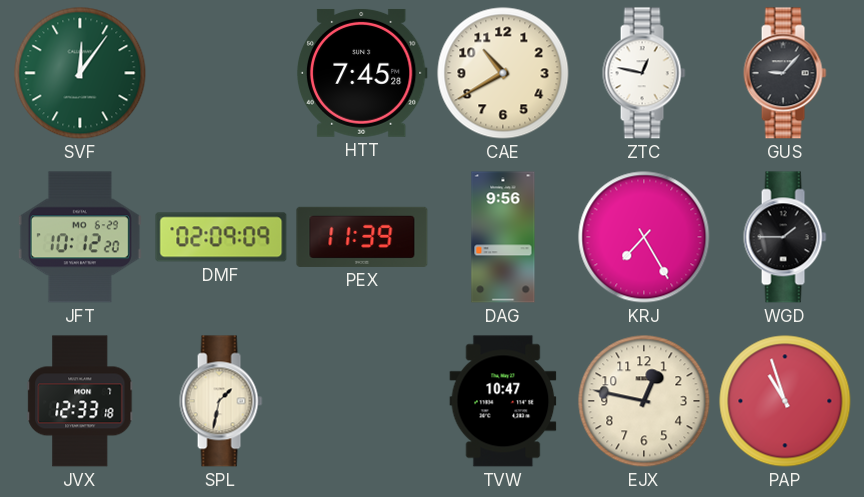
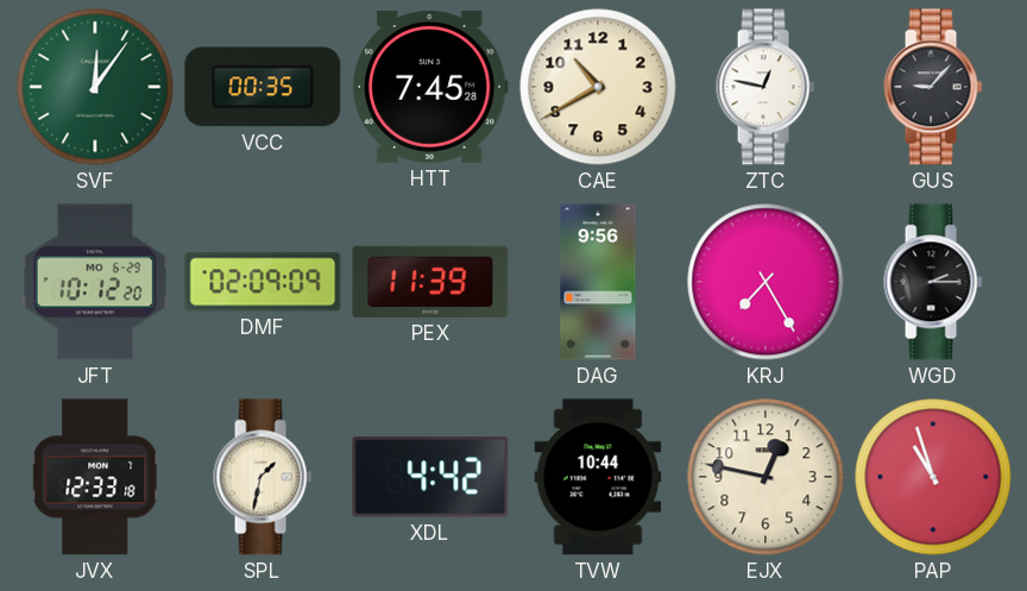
VCC: none -> 00:35 (263, 87)
WGD: 1:45 -> 2:15 (933, 282)
XDL: none -> 4:42 (430, 477)
TVW: 10:47 -> 10:44 (598, 477)
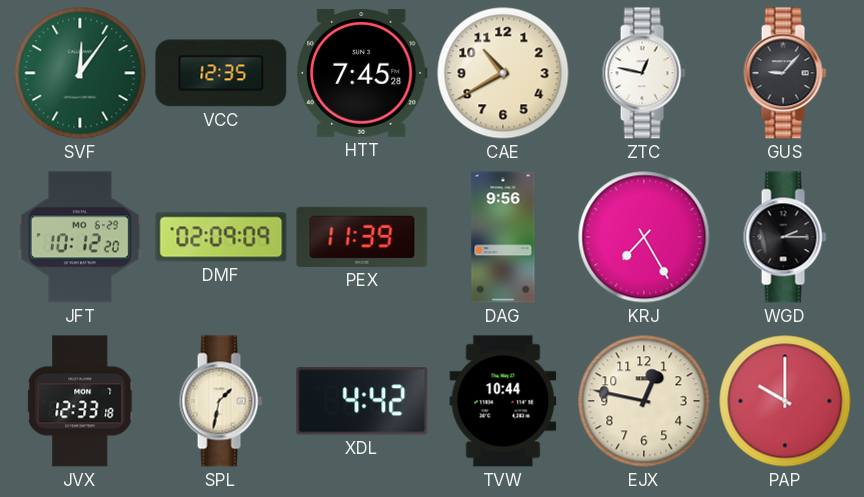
VCC: 00:35 -> 12:35 (221, 73)
PAP: 10:57 -> 10:00 (785, 401)
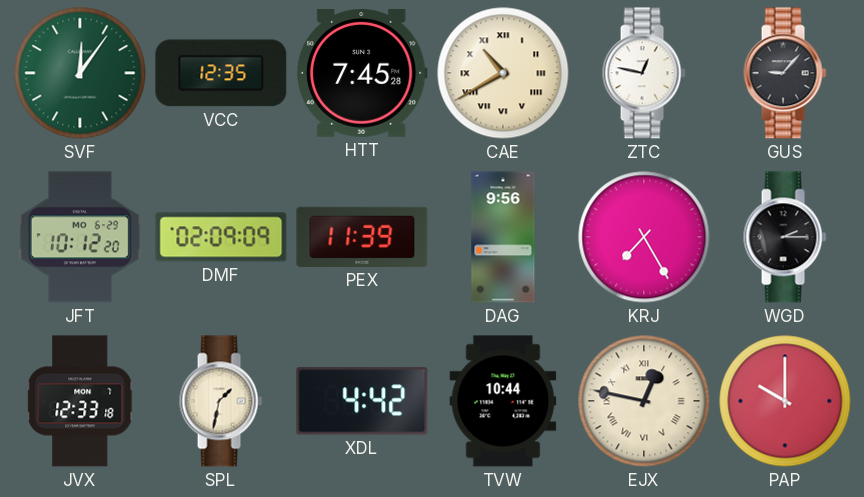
CAE numerals: Arabic -> Roman (503, 73)
EJX numerals: Arabic -> Roman (644, 401)
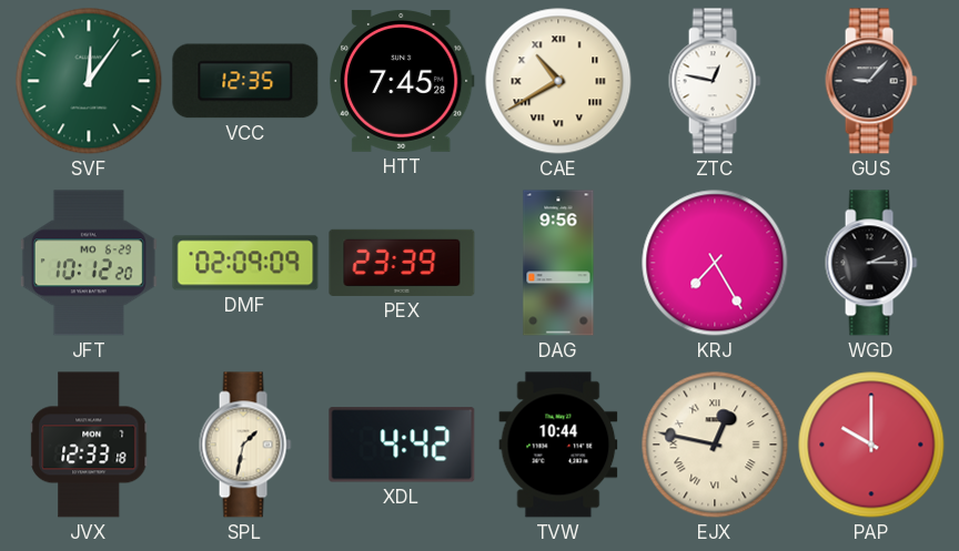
PEX: 11:39 -> 23:39 (402, 263)
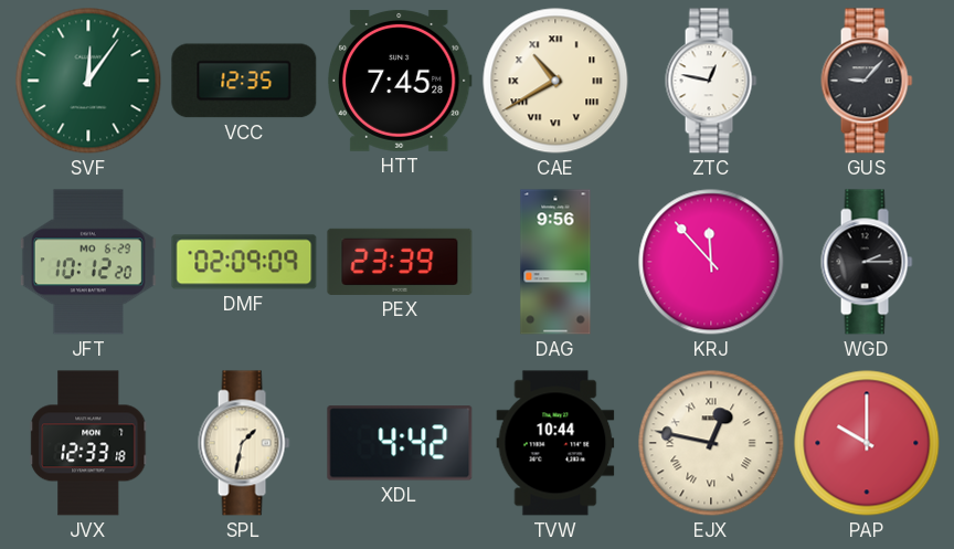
KRJ: 7:25 -> 11:53 (711, 262)
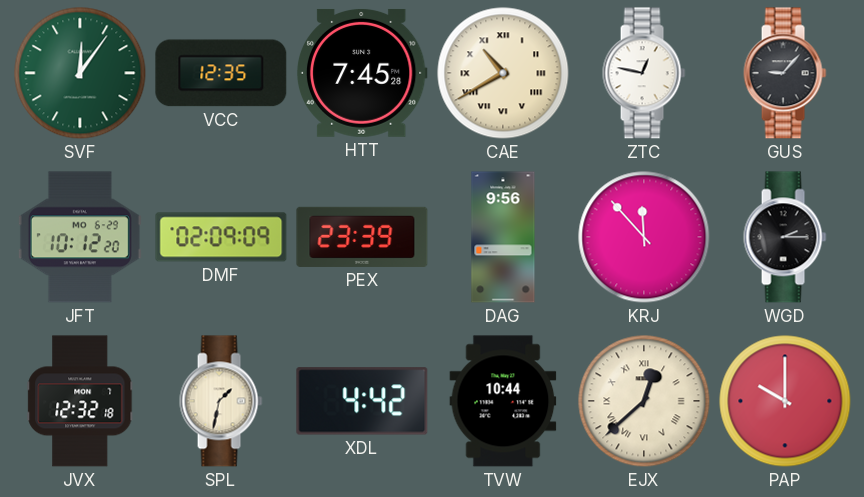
JVX: 12:33 -> 12:32 (80, 401)
EJX: 12:47 -> 12:38 (644, 401)
